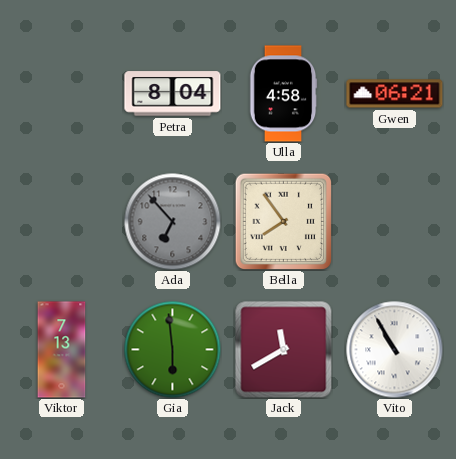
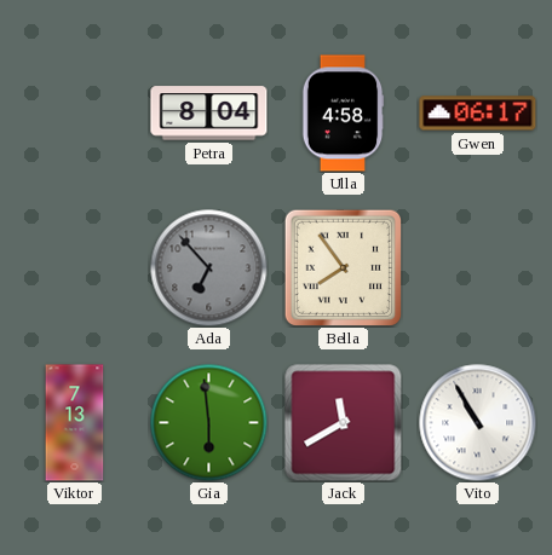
Gwen: 06:21 -> 06:17 (478, 114)
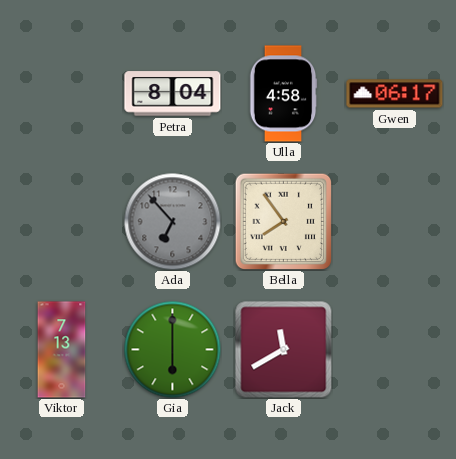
Gia: 5:59 -> 6:00 (172, 349)
Vito: 10:55 -> none (478, 423)
